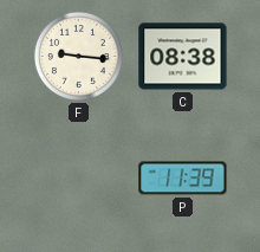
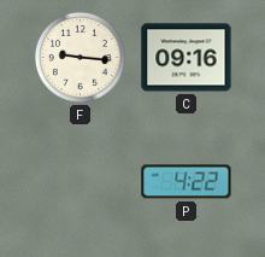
C: 08:38 -> 09:16 (187, 58)
P: 11:39 -> 4:22 (187, 182)
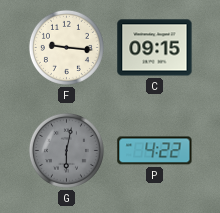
C: 09:16 -> 09:15 (155, 48)
G: none -> 6:02 (66, 150)
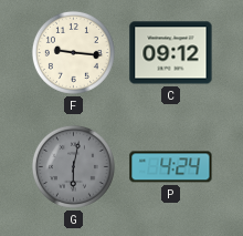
C: 09:15 -> 09:12 (171, 53)
P: 4:22 -> 4:24 (171, 167)
